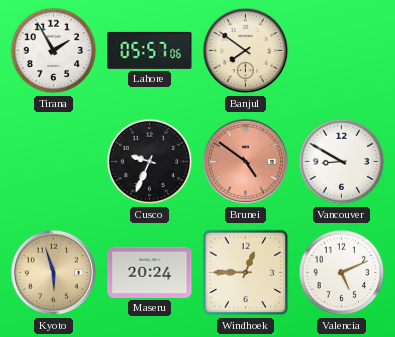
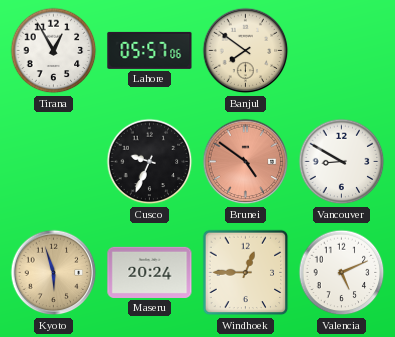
Tirana: 1:55 -> 12:55 (54, 51)
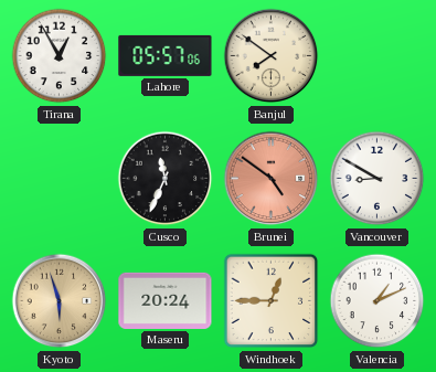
Cusco: 9:34 -> 11:34 (166, 179)
Valencia: 5:11 -> 1:11 (377, 301)
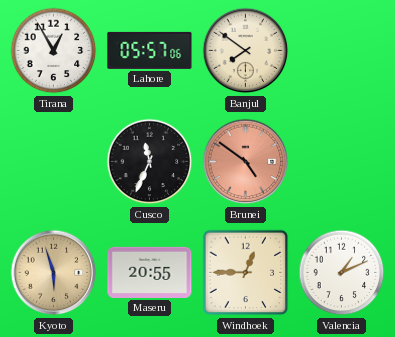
Vancouver: 8:50 -> none (377, 179)
Maseru: 20:24 -> 20:55 (150, 272)
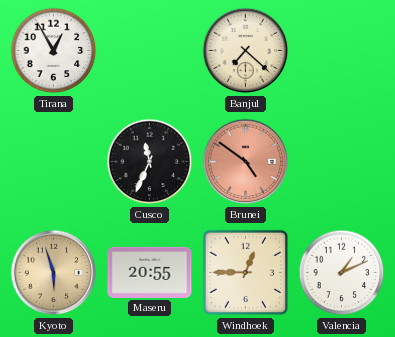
Lahore: 05:57 -> none (150, 50)
Banjul: 7:51 -> 7:22 (246, 51)
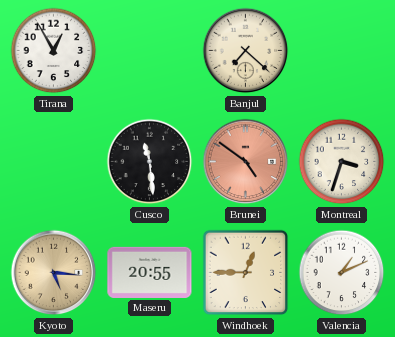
Cusco: 11:34 -> 11:29 (150, 162)
Montreal: none -> 3:33 (342, 162)
Kyoto: 5:57 -> 5:16 (54, 273)
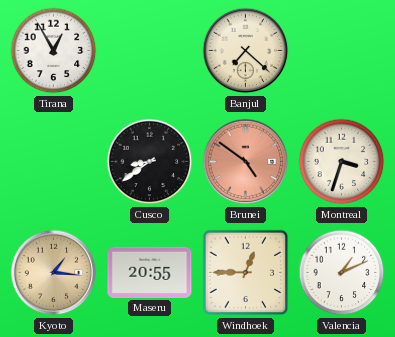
Cusco: 11:29 -> 8:39 (150, 162)
Kyoto: 5:16 -> 1:16 (54, 273)
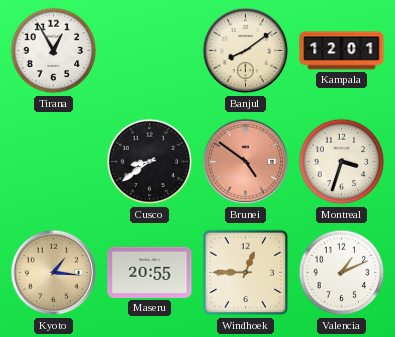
Banjul: 7:22 -> 8:09 (246, 51)
Kampala: none -> 12:01 (342, 51)
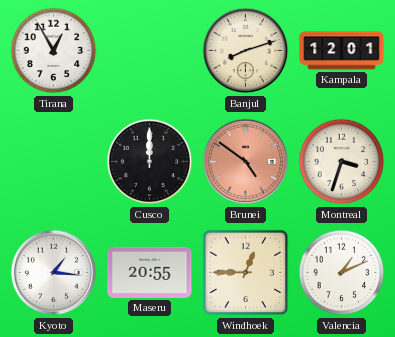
Banjul: 8:09 -> 8:12 (246, 51)
Cusco: 8:39 -> 12:00 (150, 162)
Kyoto dial: champagne -> white (54, 273)
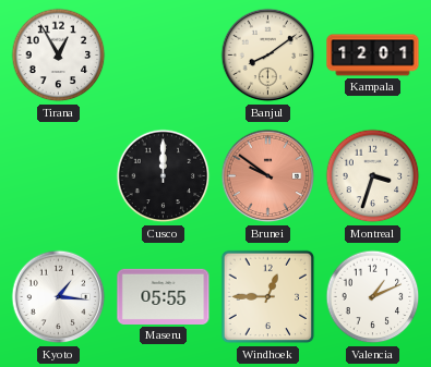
Banjul: 8:12 -> 8:09 (268, 56)
Brunei: 4:51 -> 9:51 (268, 176)
Maseru: 20:55 -> 05:55 (164, 296)
